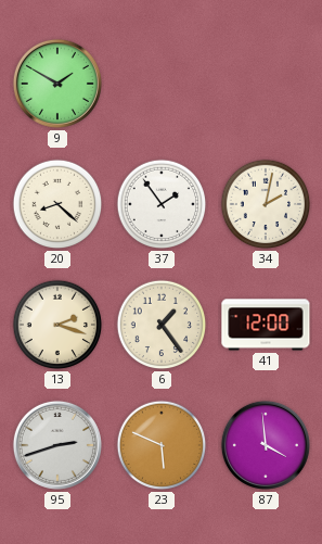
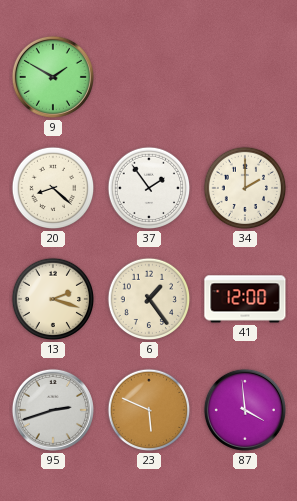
34: 2:02 -> 2:00 (245, 188)
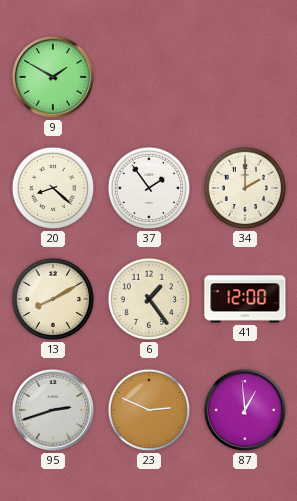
13: 2:18 -> 8:10 (53, 299)
23: 5:49 -> 2:49 (149, 410)
87: 3:59 -> 12:59 (245, 410)
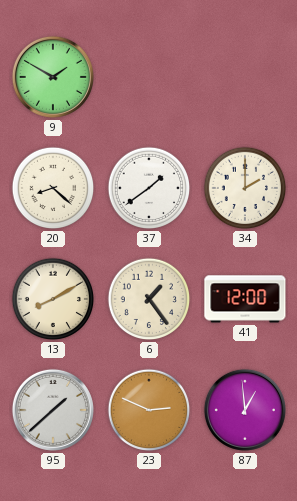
37: 1:54 -> 1:39 (149, 188)
95: 2:42 -> 1:38 (53, 410)
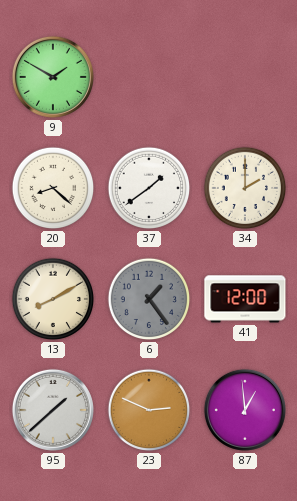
6 dial: cream -> grey (149, 299)
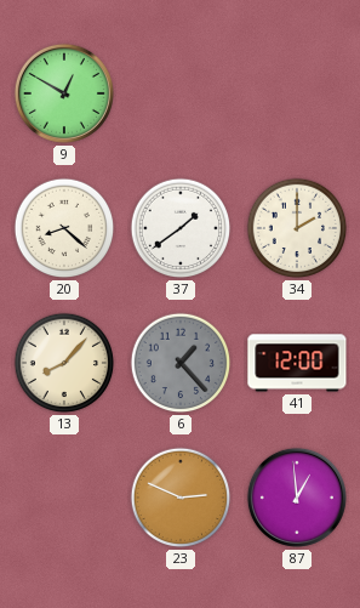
9: 1:50 -> 12:50 (64, 93)
13: 8:10 -> 8:07 (64, 363)
6: 1:24 -> 1:23 (181, 363)
95: 1:38 -> none (53, 410)
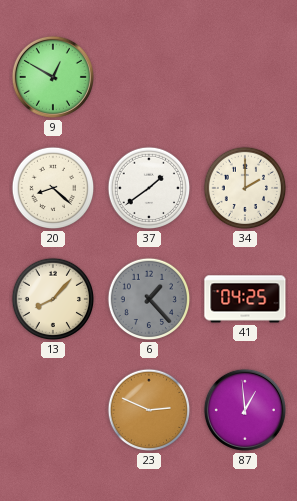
41: 12:00 -> 04:25 (245, 299)
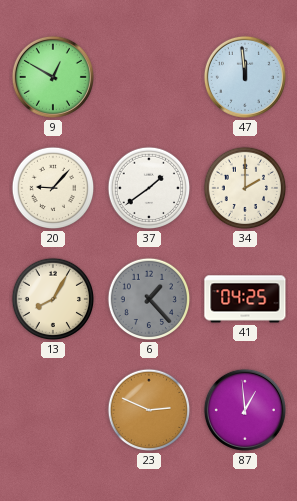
47: none -> 11:59 (245, 77)
20: 8:22 -> 9:07 (53, 188)
13: 8:07 -> 8:05 (53, 299)
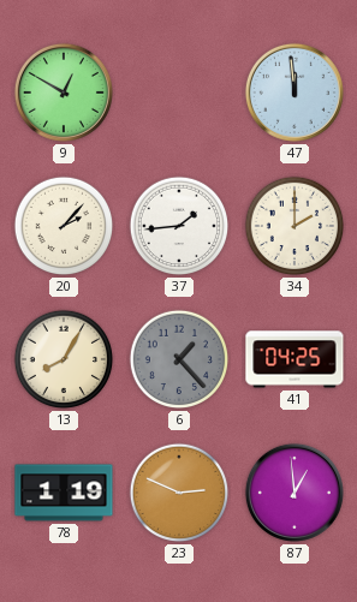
20: 9:07 -> 2:07 (64, 226)
37: 1:39 -> 1:44 (179, 226)
78: none -> 1:19 (64, 493)
